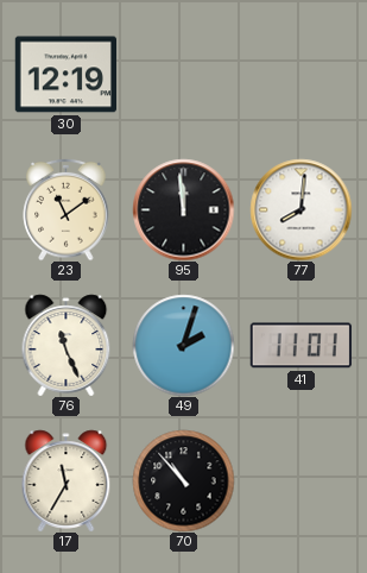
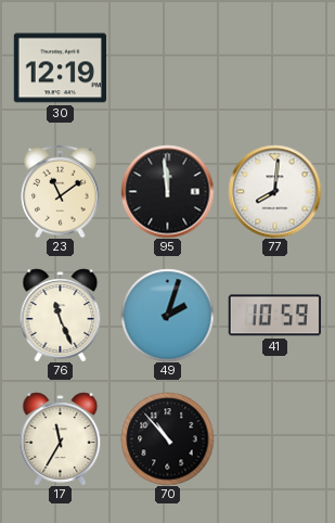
41: 11:01 -> 10:59 (274, 316)
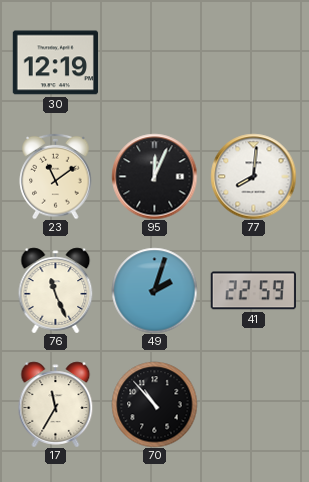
95: 11:59 -> 12:04 (154, 176)
41: 10:59 -> 22:59 (253, 291)
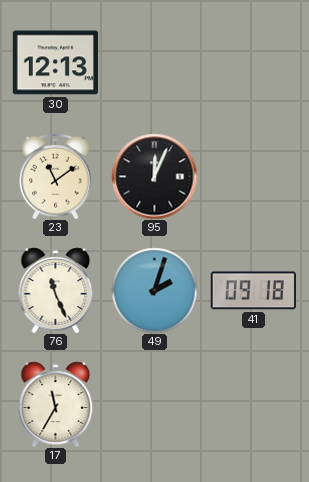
30: 12:19 -> 12:13 (55, 63)
77: 8:01 -> none (253, 176)
41: 22:59 -> 09:18 (253, 291)
70: 10:53 -> none (154, 404)
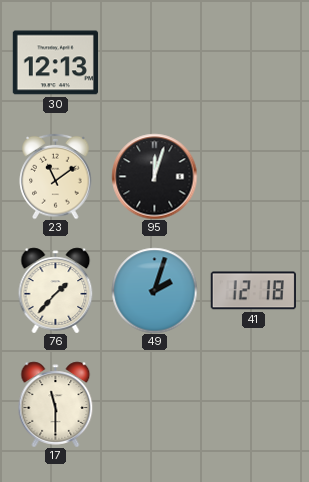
95: 12:04 -> 12:03 (154, 176)
76: 11:26 -> 1:37 (56, 290)
41: 09:18 -> 12:18 (253, 291)
17: 11:35 -> 11:30 (56, 404)
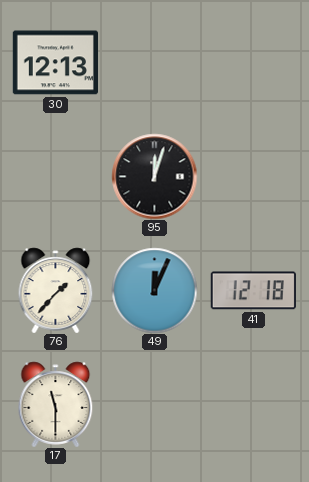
23: 11:09 -> none (56, 176)
49: 2:03 -> 12:04 (154, 290)
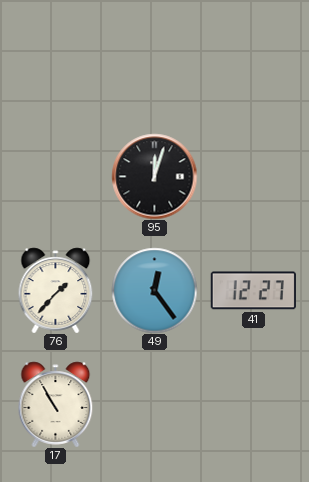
30: 12:13 -> none (55, 63)
49: 12:04 -> 12:24 (154, 290)
41: 12:18 -> 12:27 (253, 291)
17: 11:30 -> 10:55 (56, 404)
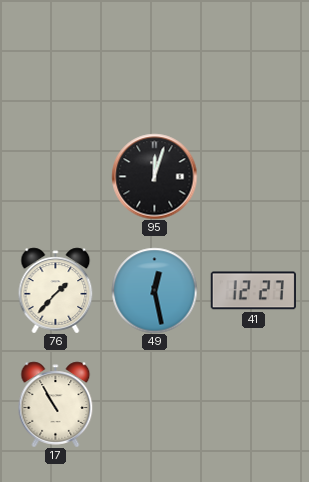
49: 12:24 -> 12:28 (154, 290)
